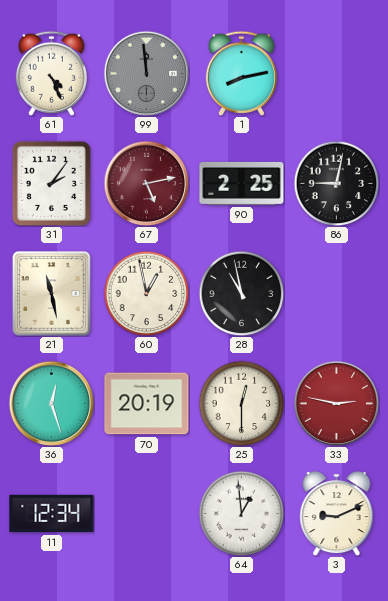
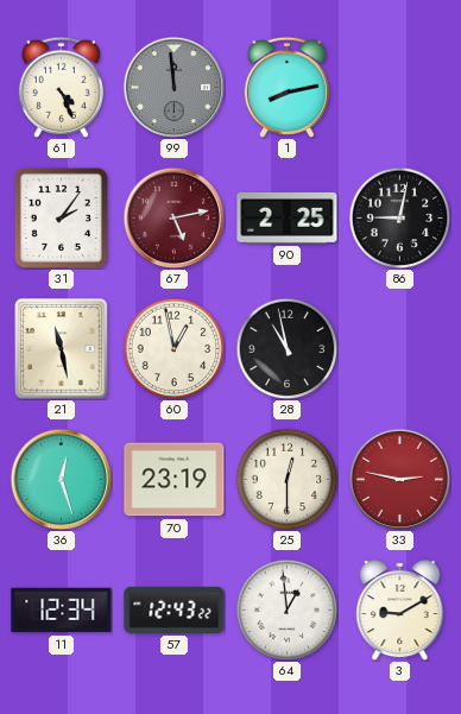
70: 20:19 -> 23:19 (175, 480)
57: none -> 12:43 (175, 609)
3: 9:11 -> 9:10 (400, 611)
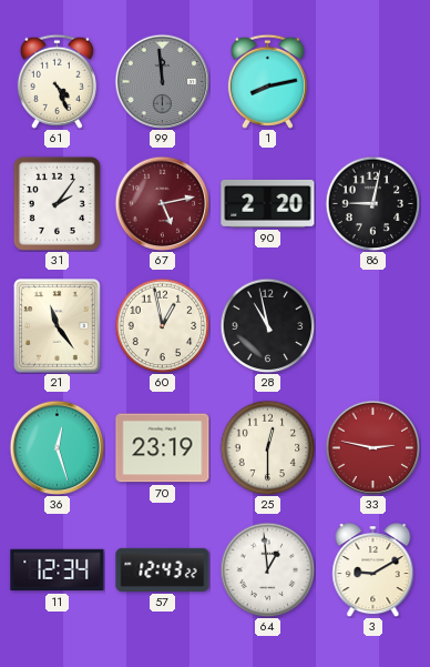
90: 2:25 -> 2:20 (268, 204)
21: 11:28 -> 11:24 (58, 326)
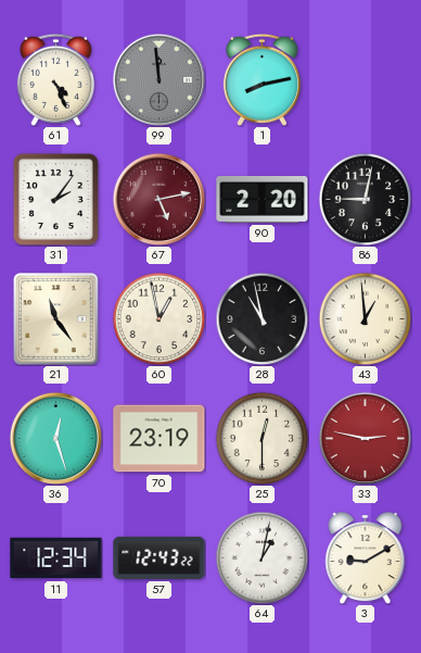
43: none -> 12:59 (365, 318)
64: 12:59 -> 1:02 (261, 557)
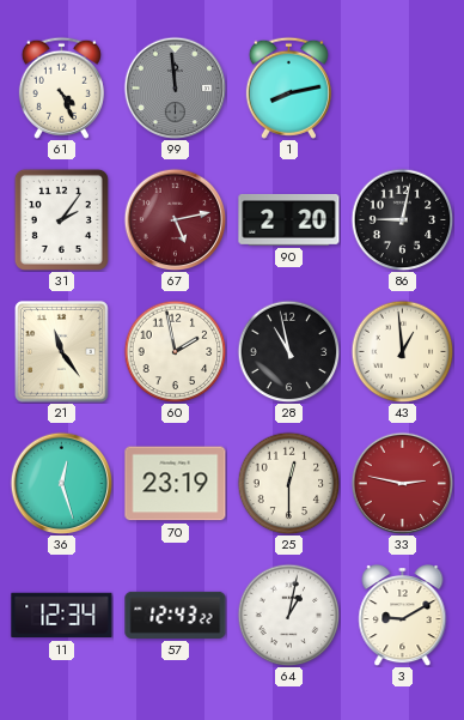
60: 12:58 -> 1:58 (175, 351)
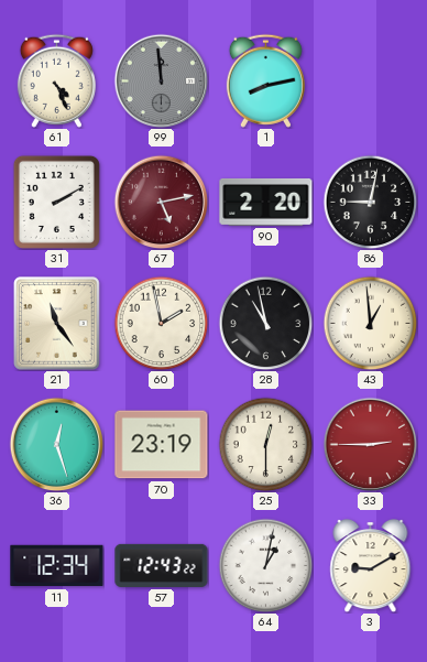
31: 2:06 -> 2:10 (56, 202)
33: 2:47 -> 2:45 (370, 444)
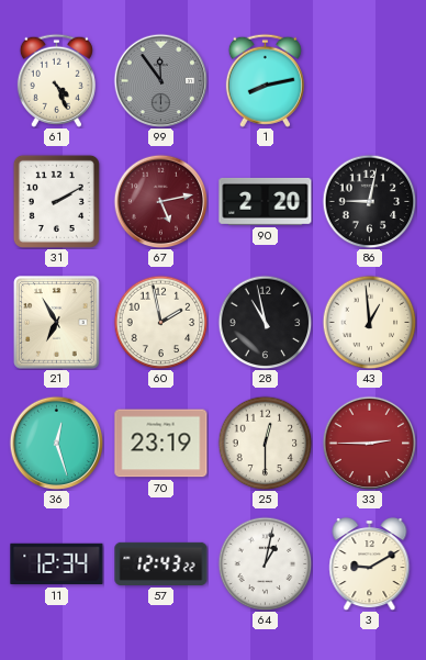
99: 11:59 -> 11:54 (160, 80)
21: 11:24 -> 6:55 (57, 323)
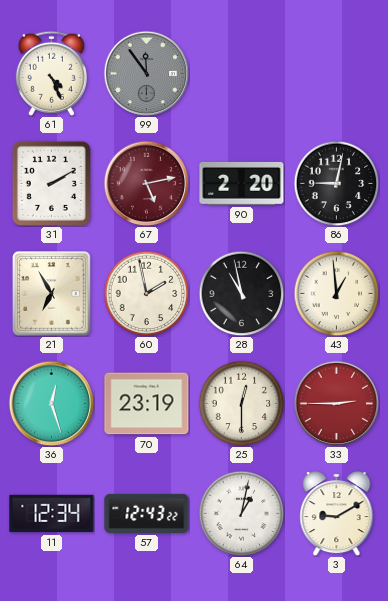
1: 8:13 -> none (265, 80)
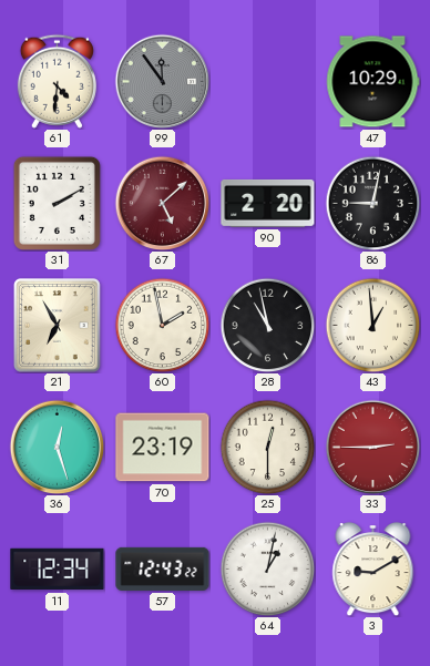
61: 4:26 -> 4:31 (57, 81)
47: none -> 10:29 (372, 82)
67: 5:13 -> 5:08 (162, 203)
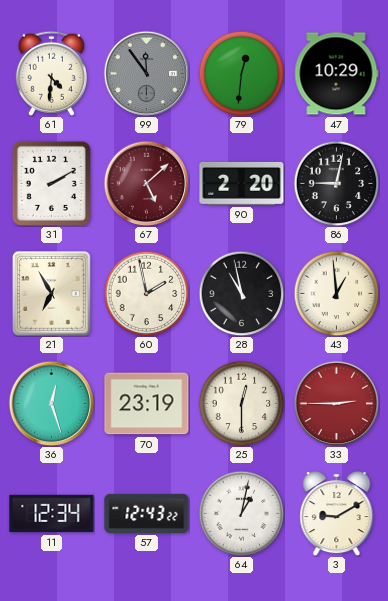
79: none -> 12:31 (241, 73)
